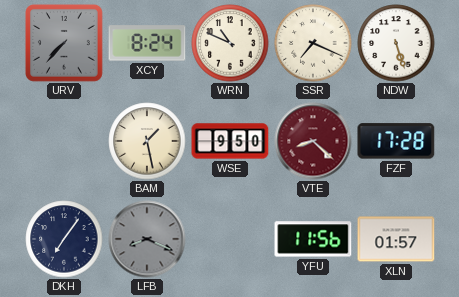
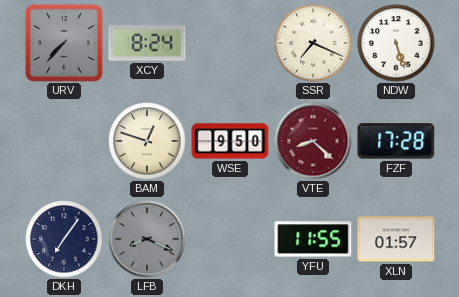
WRN: 10:49 -> none (230, 43)
BAM: 1:28 -> 12:48 (147, 141)
YFU: 11:56 -> 11:55 (313, 239)
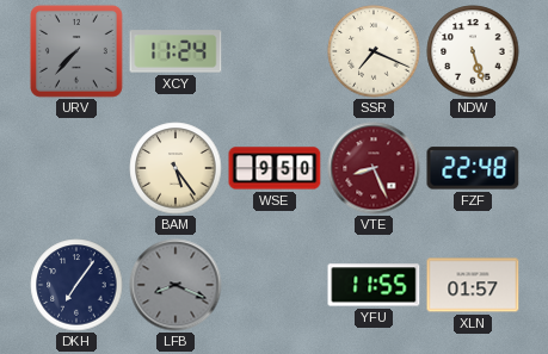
XCY: 8:24 -> 11:24 (176, 51)
BAM: 12:48 -> 5:24 (176, 168)
VTE: 8:22 -> 8:26 (374, 168)
FZF: 17:28 -> 22:48 (473, 168)
